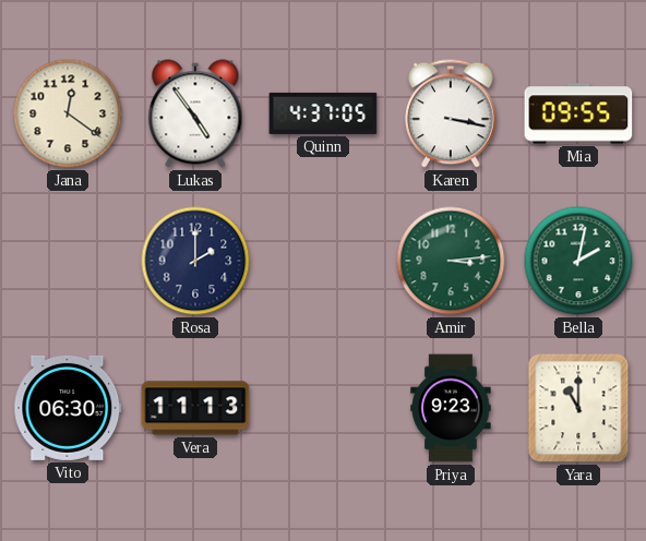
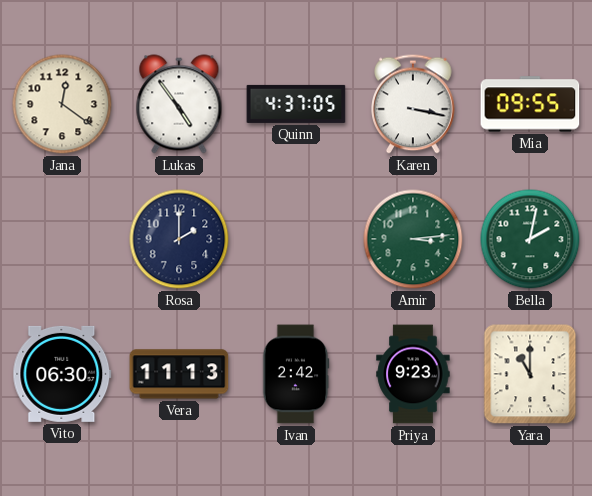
Ivan: none -> 2:42 (296, 374)
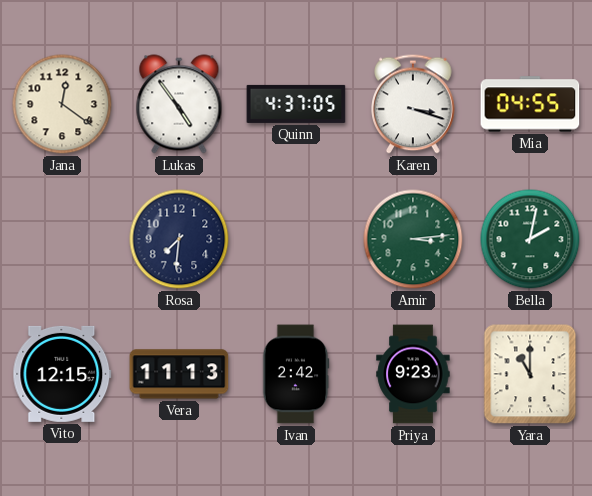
Karen: 3:17 -> 3:18 (413, 104)
Mia: 09:55 -> 04:55 (530, 104)
Rosa: 2:00 -> 7:31 (179, 239)
Vito: 06:30 -> 12:15 (62, 374)
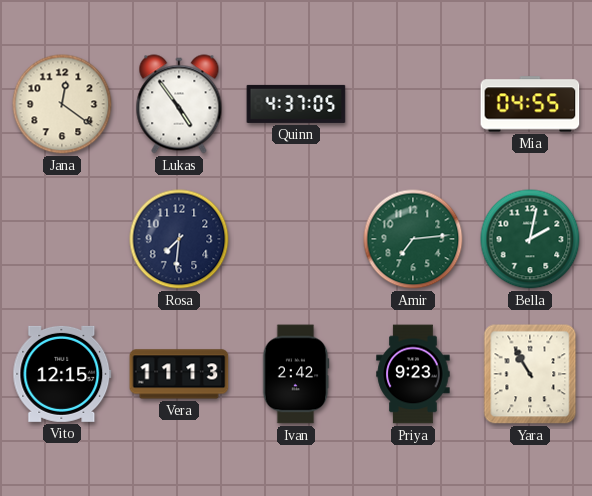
Karen: 3:18 -> none (413, 104)
Amir: 3:14 -> 7:14 (413, 239)
Yara: 11:00 -> 10:55 (530, 374)
